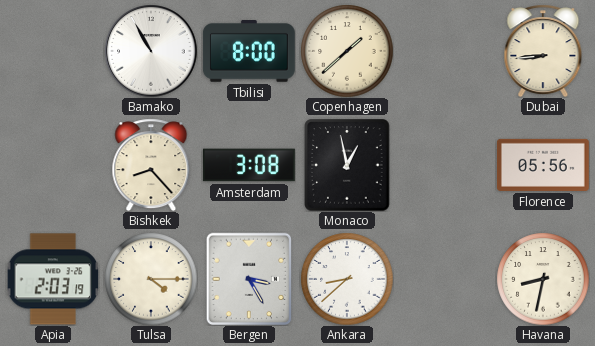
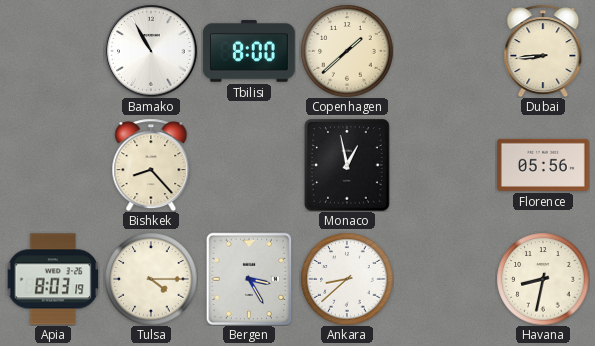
Amsterdam: 3:08 -> none (249, 165)
Apia: 2:03 -> 8:03 (53, 279)
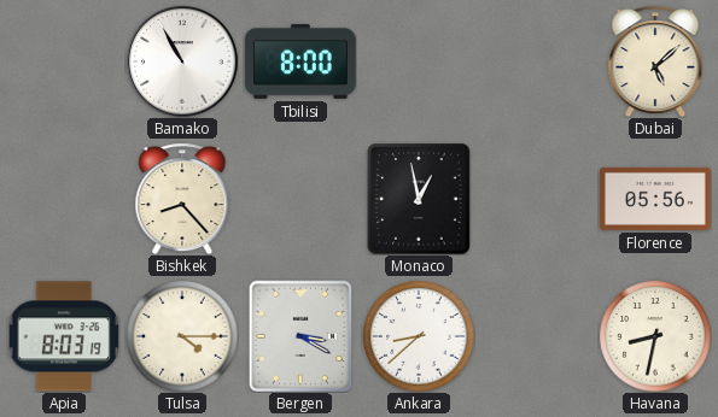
Copenhagen: 1:38 -> none (347, 51)
Dubai: 8:44 -> 5:08 (655, 61)
Bergen: 3:25 -> 3:20 (300, 336)
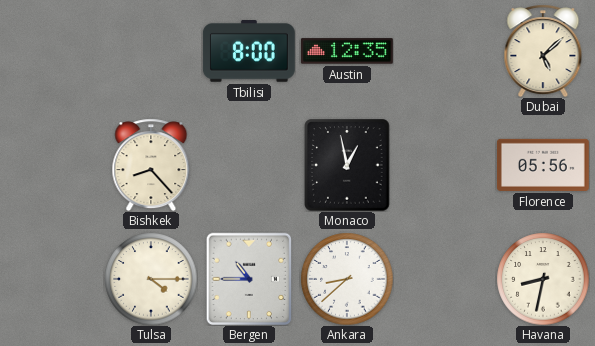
Bamako: 10:55 -> none (182, 61)
Austin: none -> 12:35 (347, 51)
Apia: 8:03 -> none (64, 336)
Bergen: 3:20 -> 10:45 (249, 279)
